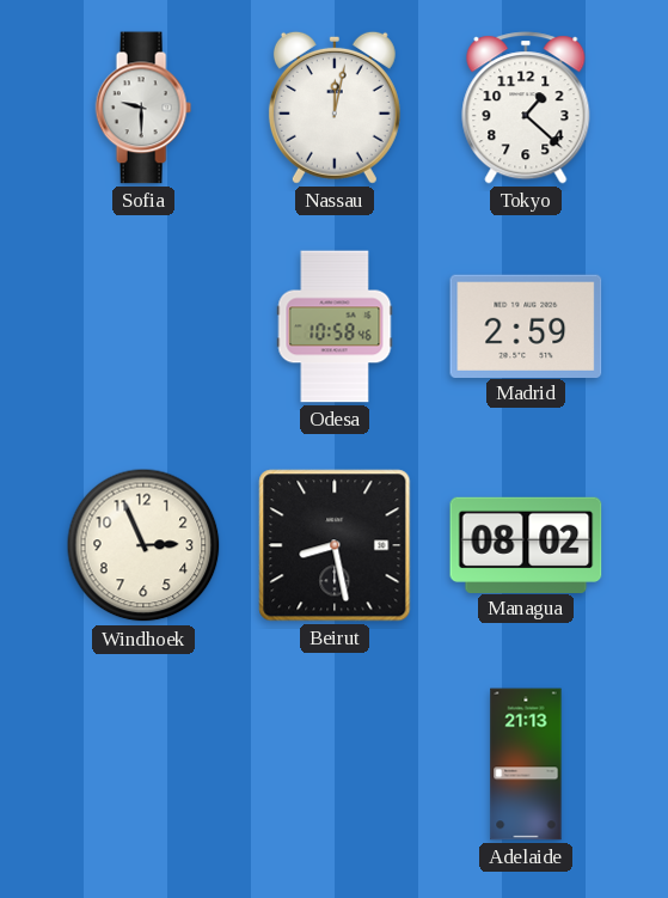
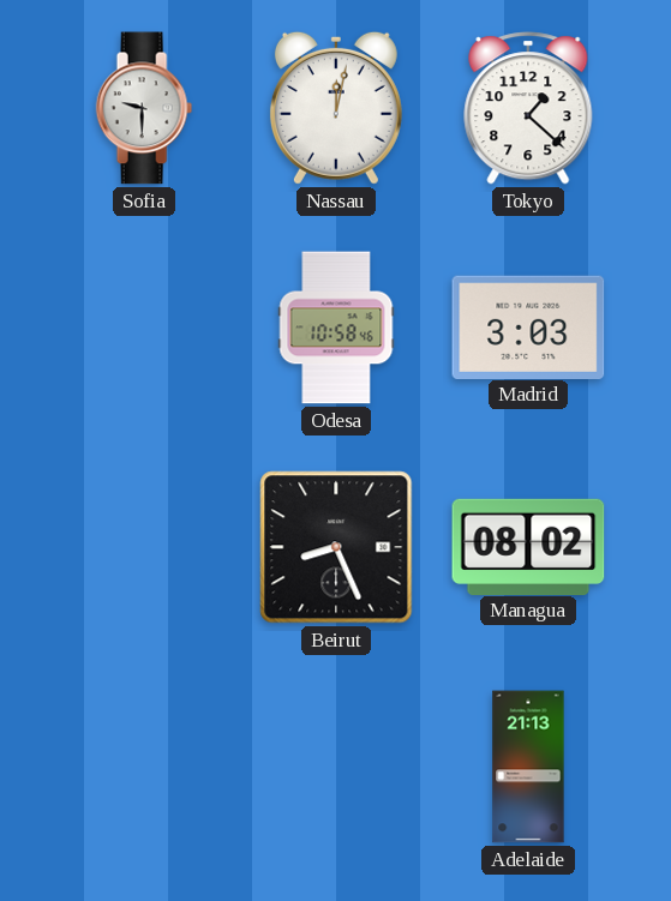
Madrid: 2:59 -> 3:03 (528, 326)
Windhoek: 2:56 -> none (143, 545)
Beirut: 8:28 -> 8:26 (336, 547)
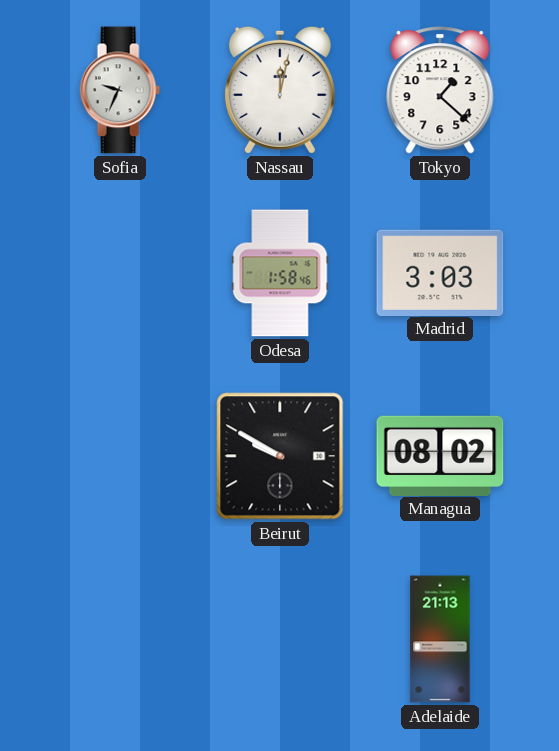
Sofia: 9:30 -> 9:34 (120, 90)
Odesa: 10:58 -> 1:58 (280, 273)
Beirut: 8:26 -> 9:50 (280, 456)
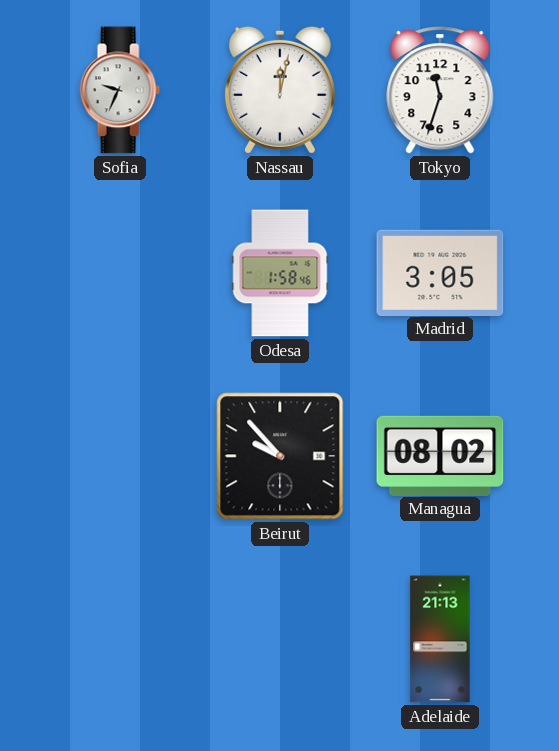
Tokyo: 1:22 -> 11:33 (440, 90)
Madrid: 3:03 -> 3:05 (440, 272)
Beirut: 9:50 -> 9:53 (280, 456)
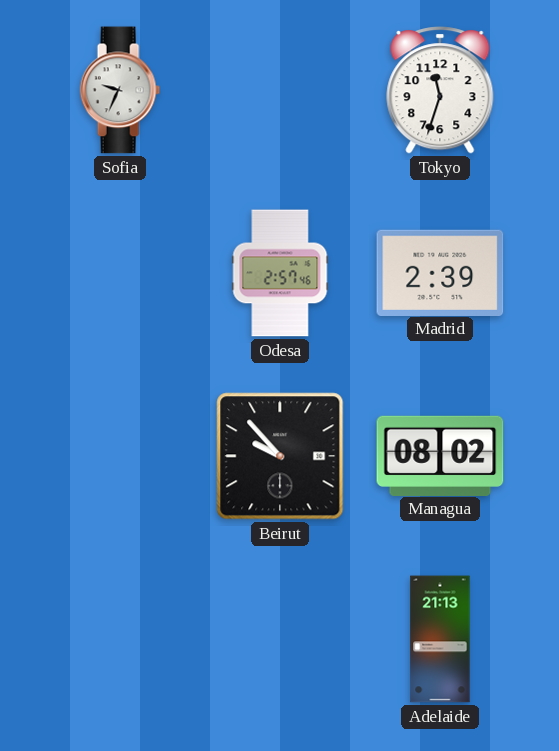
Nassau: 12:02 -> none (280, 90)
Odesa: 1:58 -> 2:57 (280, 273)
Madrid: 3:05 -> 2:39 (440, 272)
